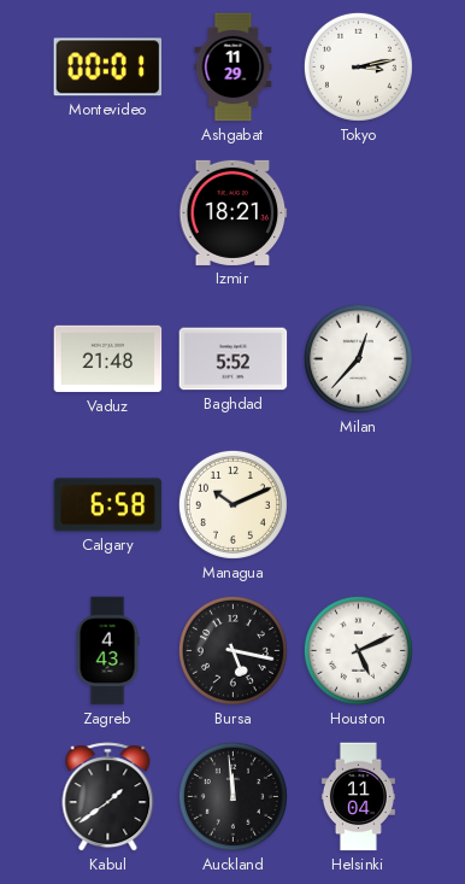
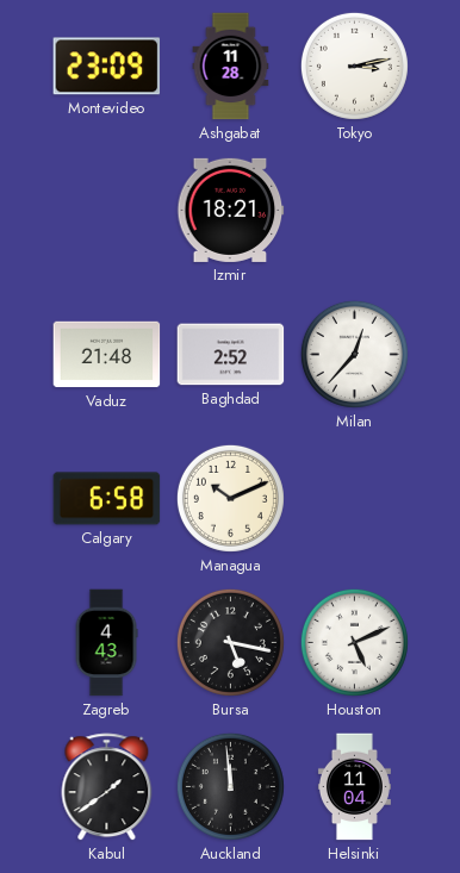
Montevideo: 00:01 -> 23:09 (107, 67)
Ashgabat: 11:29 -> 11:28 (231, 67)
Baghdad: 5:52 -> 2:52 (231, 355)
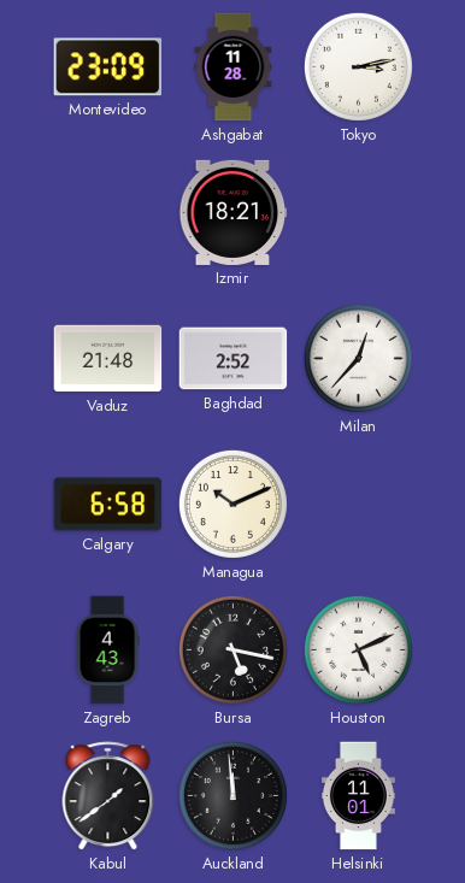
Helsinki: 11:04 -> 11:01 (358, 796)
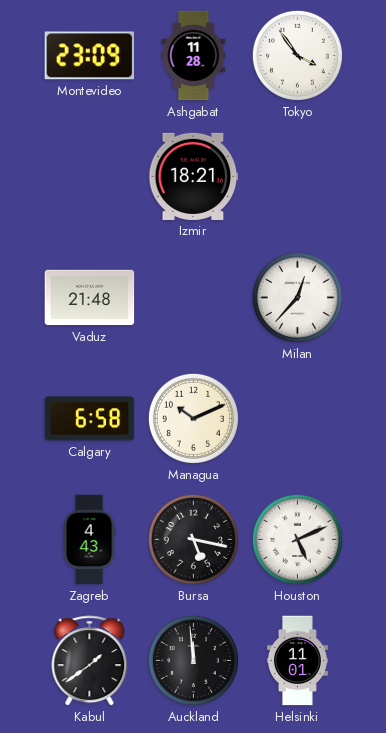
Tokyo: 3:13 -> 3:54 (297, 55)
Baghdad: 2:52 -> none (234, 359)
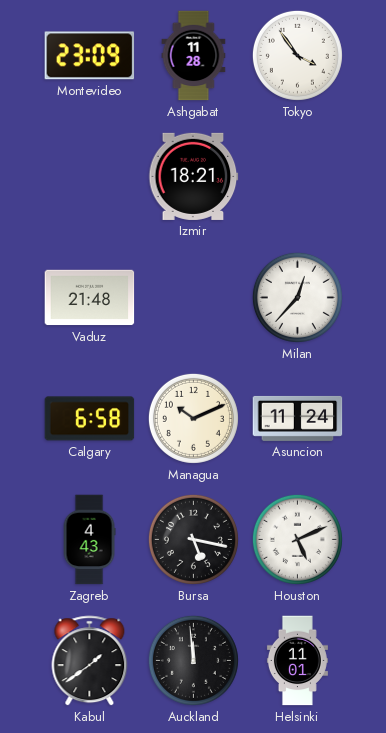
Asuncion: none -> 11:24 (298, 418)
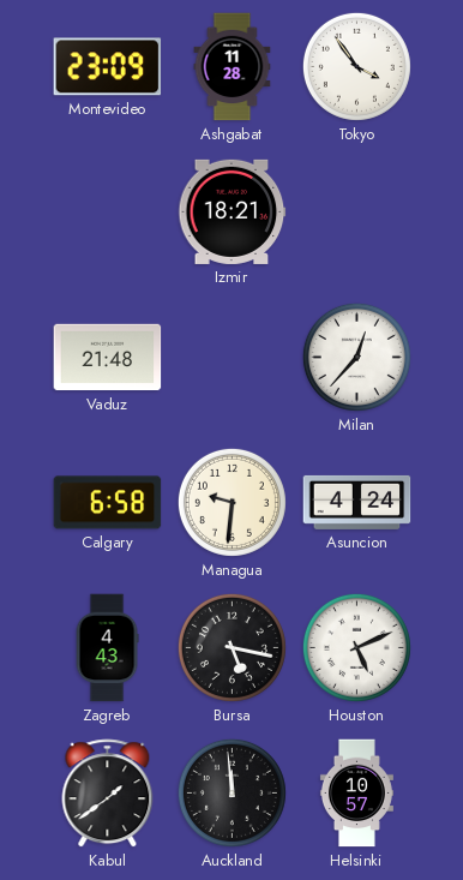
Managua: 10:11 -> 9:31 (231, 502)
Asuncion: 11:24 -> 4:24 (357, 502)
Helsinki: 11:01 -> 10:57 (356, 794)
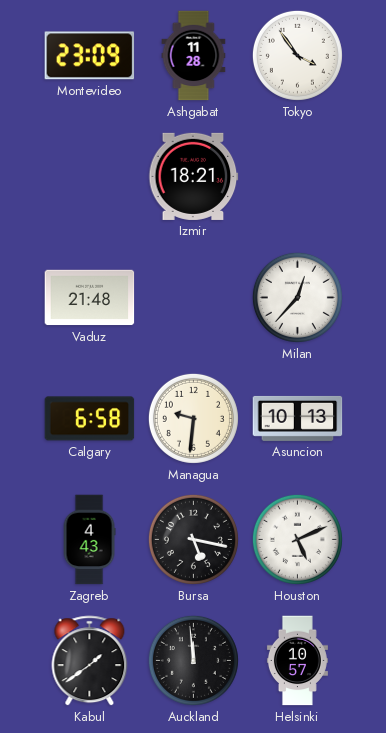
Asuncion: 4:24 -> 10:13 (298, 418)
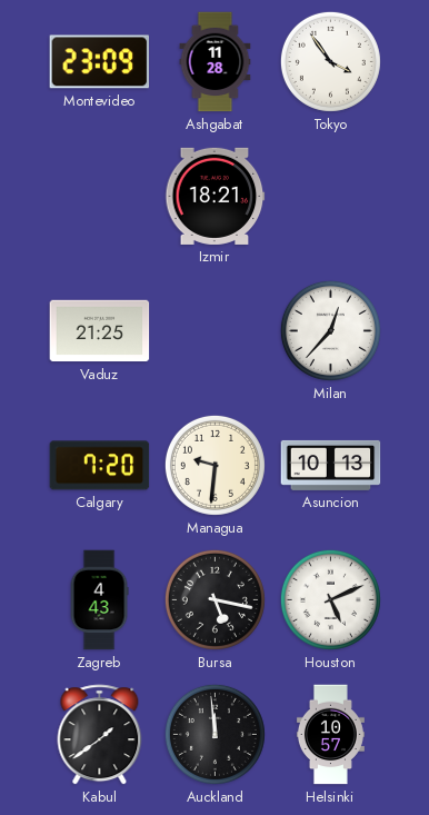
Vaduz: 21:48 -> 21:25 (100, 331)
Calgary: 6:58 -> 7:20 (100, 466)
